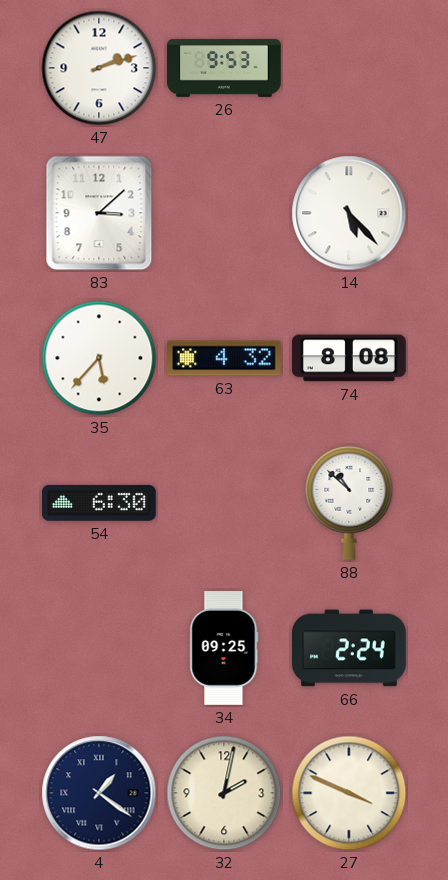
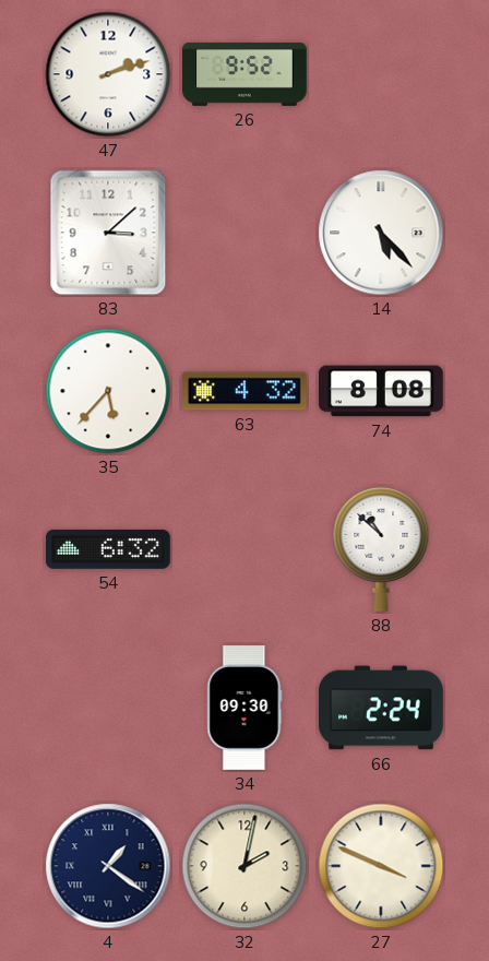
26: 9:53 -> 9:52 (244, 74)
54: 6:30 -> 6:32 (109, 549)
34: 09:25 -> 09:30 (244, 708)
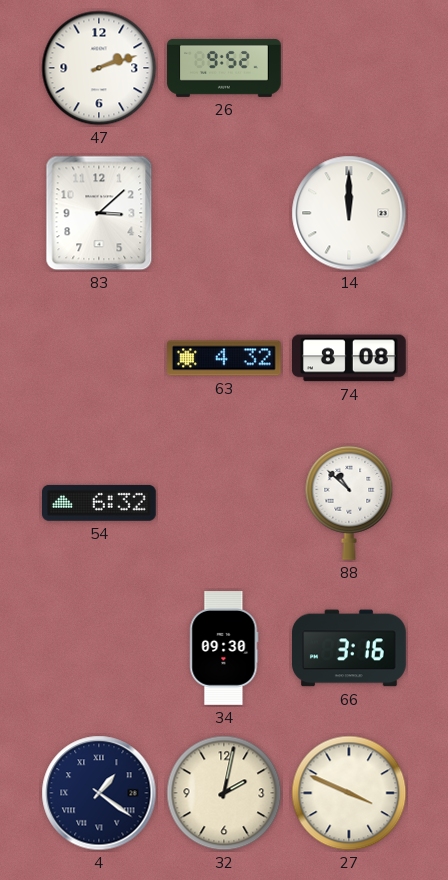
14: 5:23 -> 12:00 (349, 213)
35: 5:37 -> none (108, 391)
66: 2:24 -> 3:16 (350, 648)
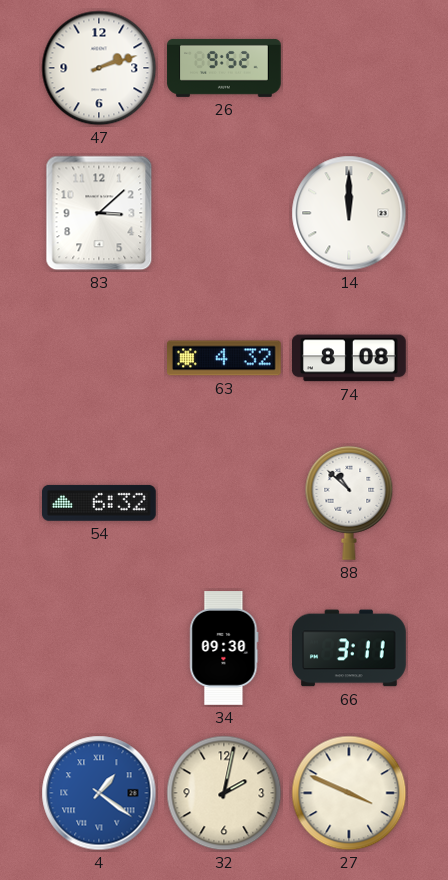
66: 3:16 -> 3:11 (350, 648)
4 dial: navy -> blue (99, 793)
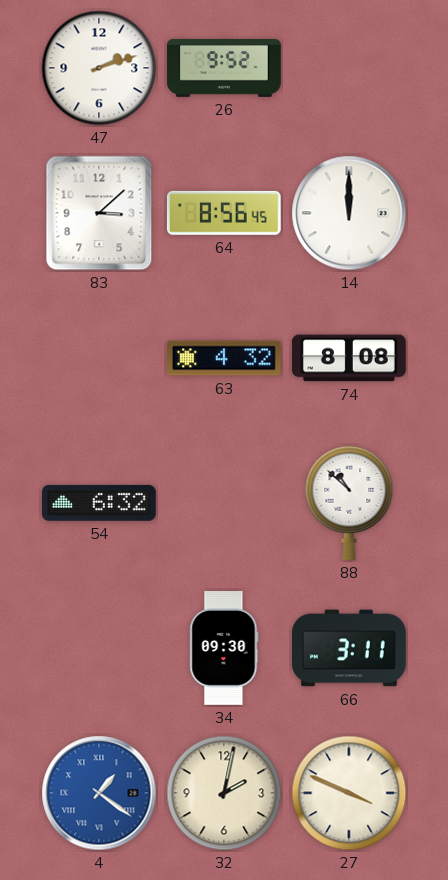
64: none -> 8:56 (224, 213)
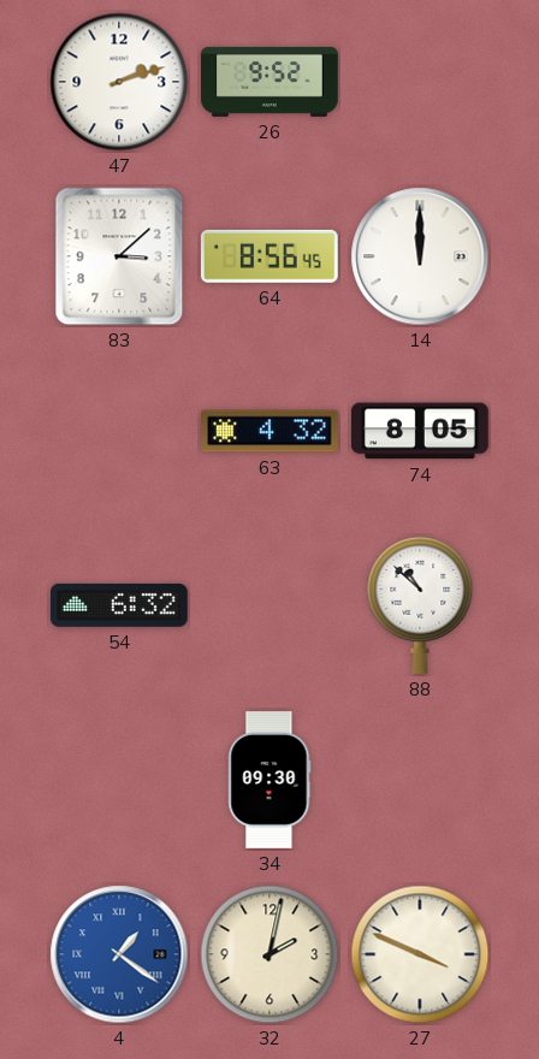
74: 8:08 -> 8:05 (421, 431)
66: 3:11 -> none (350, 648)
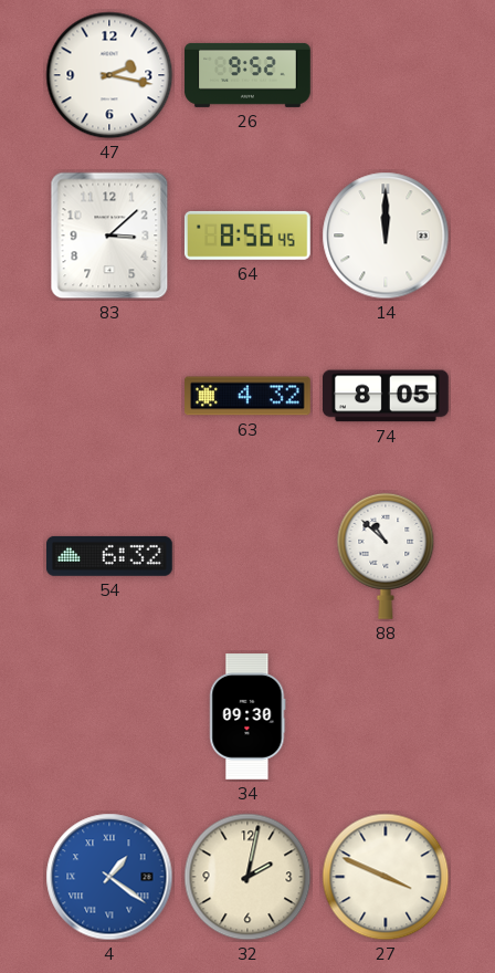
47: 2:12 -> 2:17 (109, 75)
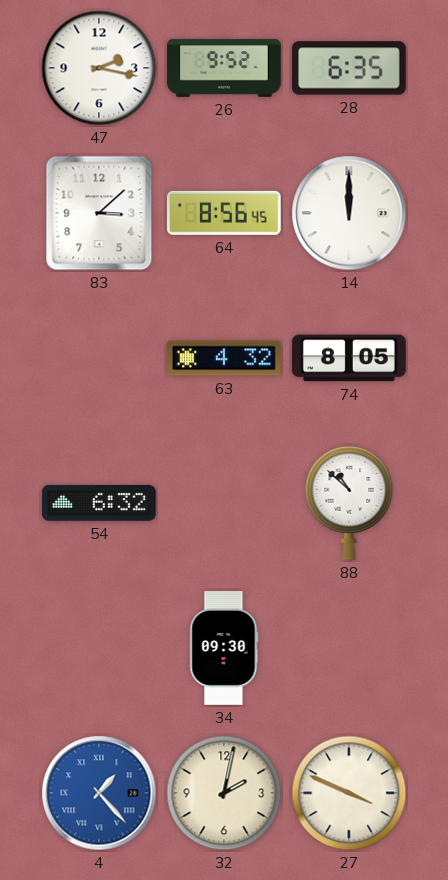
28: none -> 6:35 (350, 68)
4: 1:21 -> 1:23 (99, 793)
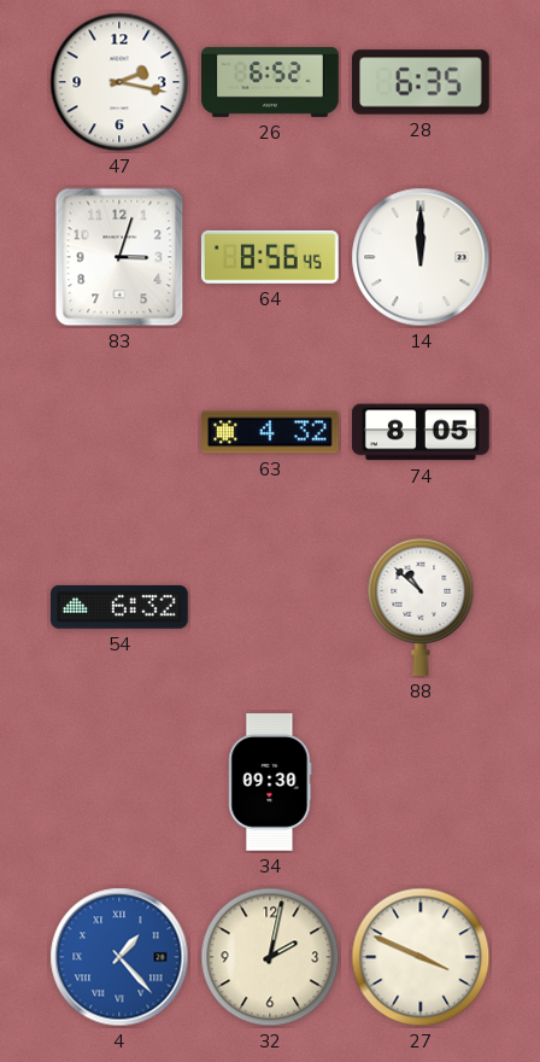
26: 9:52 -> 6:52 (270, 82)
83: 3:08 -> 3:03 (119, 257)
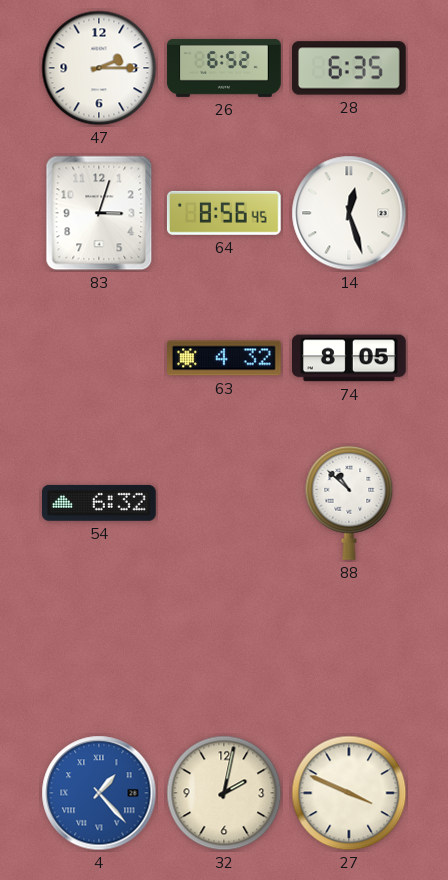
47: 2:17 -> 2:15 (99, 68)
14: 12:00 -> 12:27 (349, 213)
34: 09:30 -> none (270, 782)
